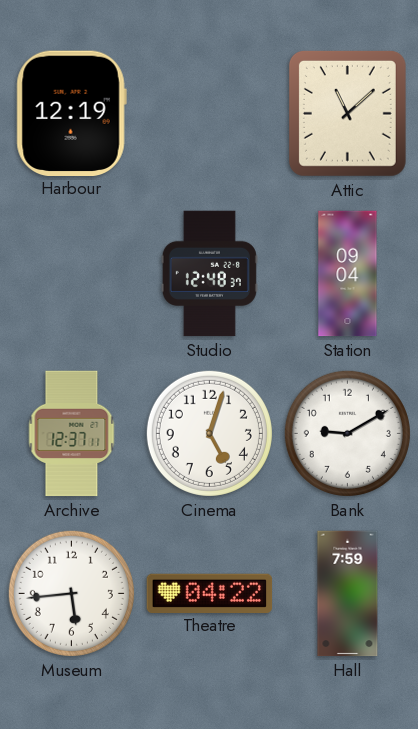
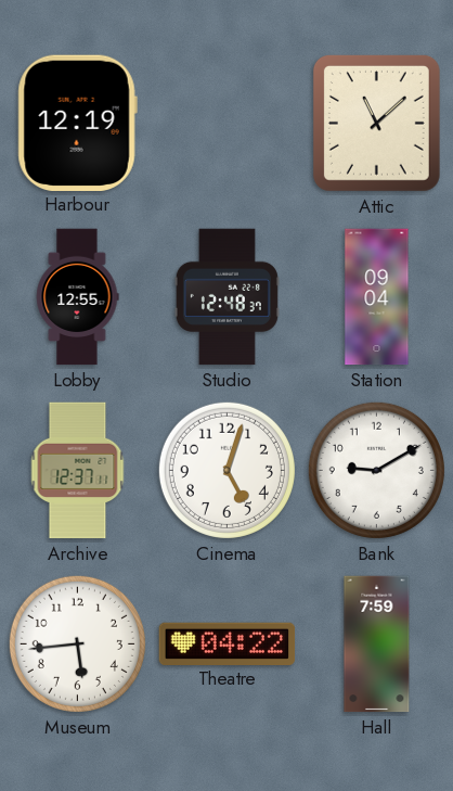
Lobby: none -> 12:55 (77, 297)
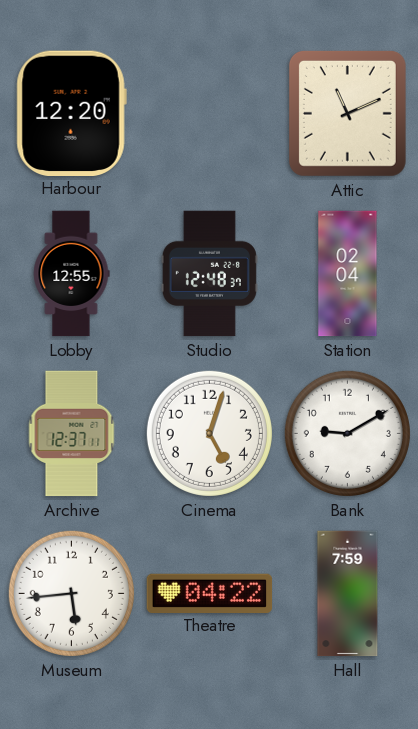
Harbour: 12:19 -> 12:20 (71, 113)
Attic: 11:08 -> 11:11 (347, 113)
Station: 09:04 -> 02:04 (348, 274)
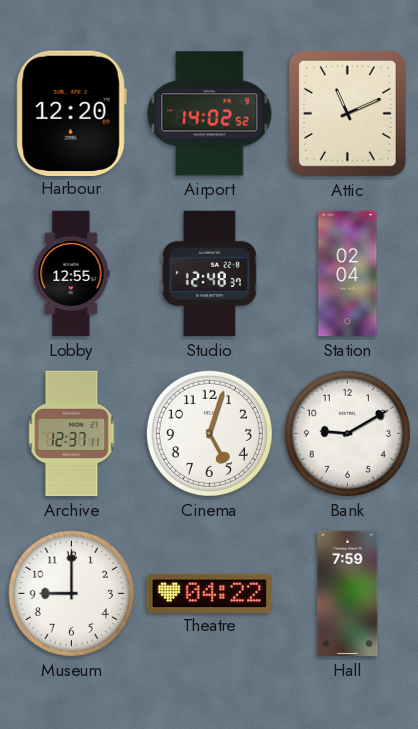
Airport: none -> 14:02 (210, 114)
Museum: 5:44 -> 9:00 (71, 593)
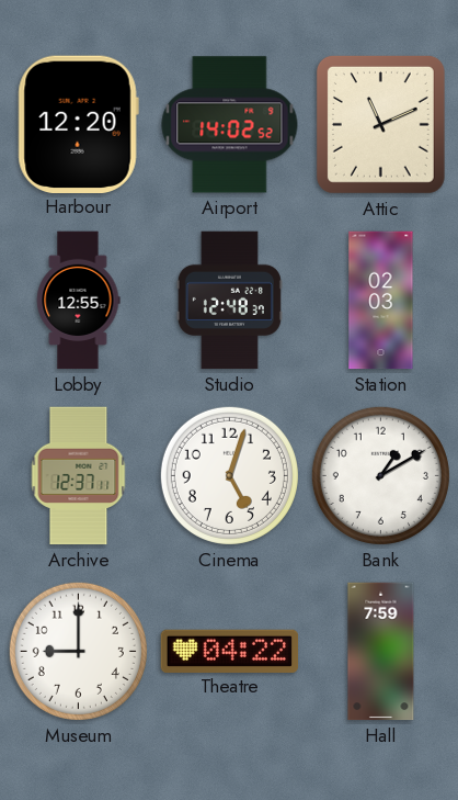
Station: 02:04 -> 02:03 (381, 301)
Bank: 9:10 -> 1:10 (380, 475)
